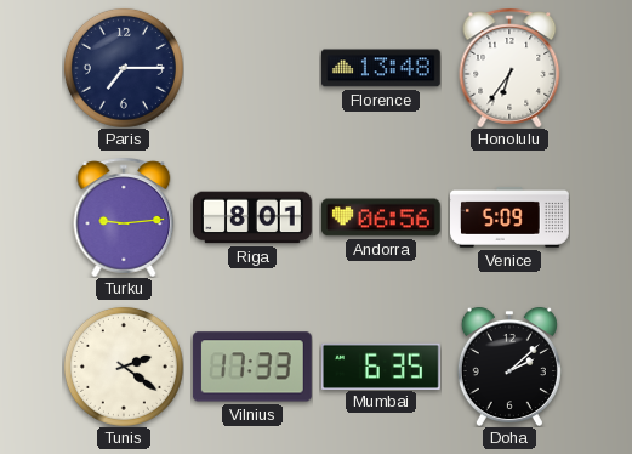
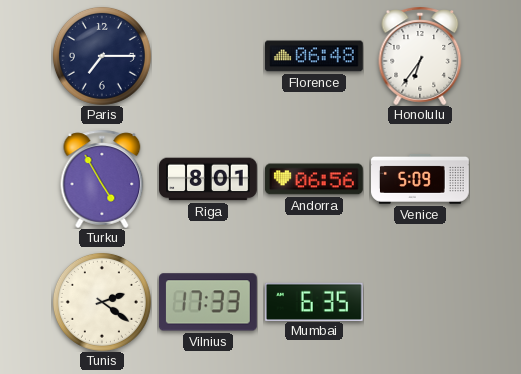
Florence: 13:48 -> 06:48 (314, 56)
Turku: 9:14 -> 4:55 (102, 179)
Doha: 2:08 -> none (509, 367)
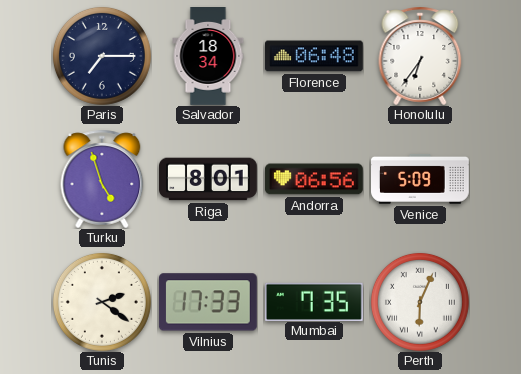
Salvador: none -> 18:34 (208, 57)
Turku: 4:55 -> 4:57 (102, 179)
Mumbai: 6:35 -> 7:35 (314, 301)
Perth: none -> 6:04 (420, 302)
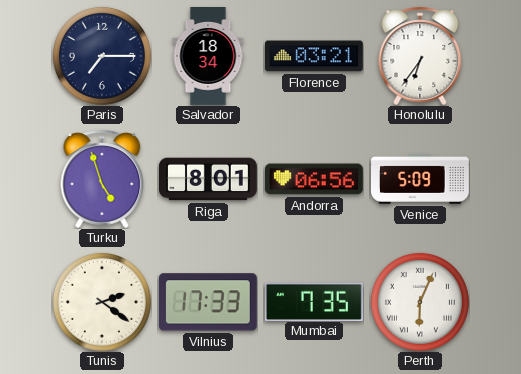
Florence: 06:48 -> 03:21 (314, 56)
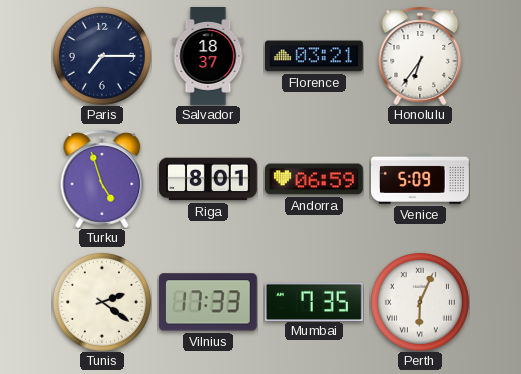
Salvador: 18:34 -> 18:37 (208, 57)
Andorra: 06:56 -> 06:59 (314, 179)
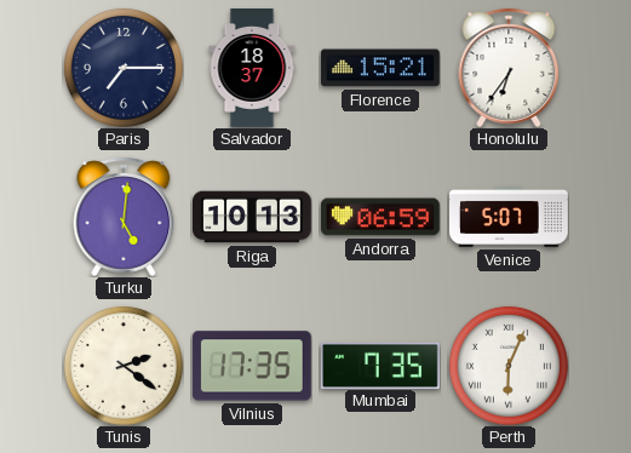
Florence: 03:21 -> 15:21 (380, 68)
Turku: 4:57 -> 5:01 (124, 217)
Riga: 8:01 -> 10:13 (253, 217)
Venice: 5:09 -> 5:07 (510, 217)
Vilnius: 17:33 -> 17:35 (252, 366)
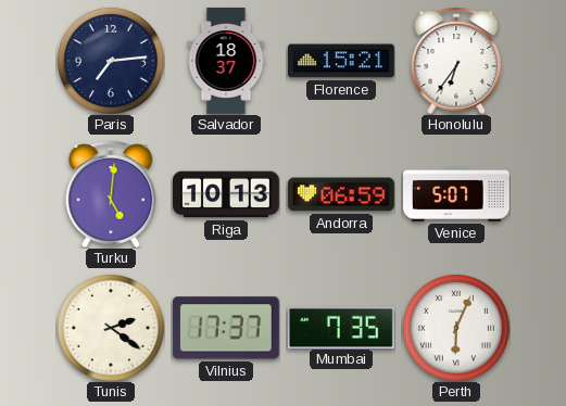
Paris: 7:15 -> 7:14 (111, 61)
Vilnius: 17:35 -> 17:37 (226, 328)
